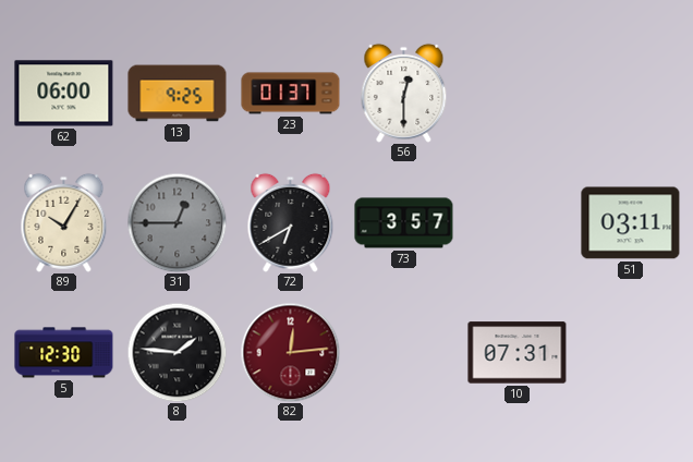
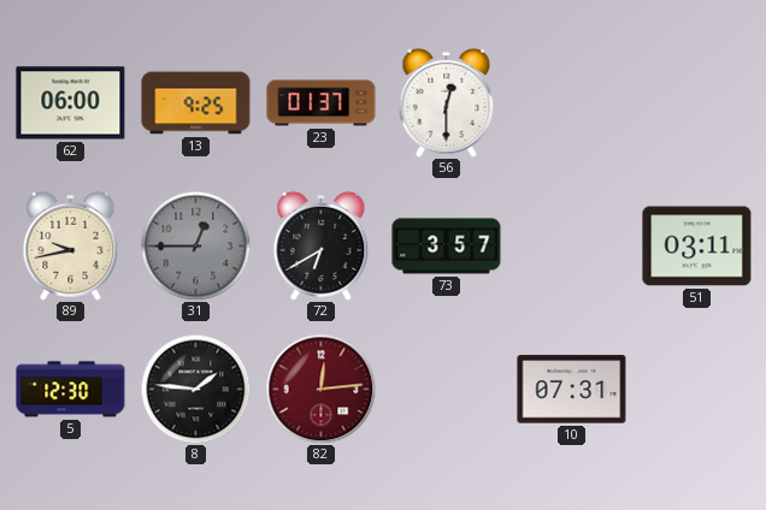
89: 10:05 -> 9:43 (71, 245)
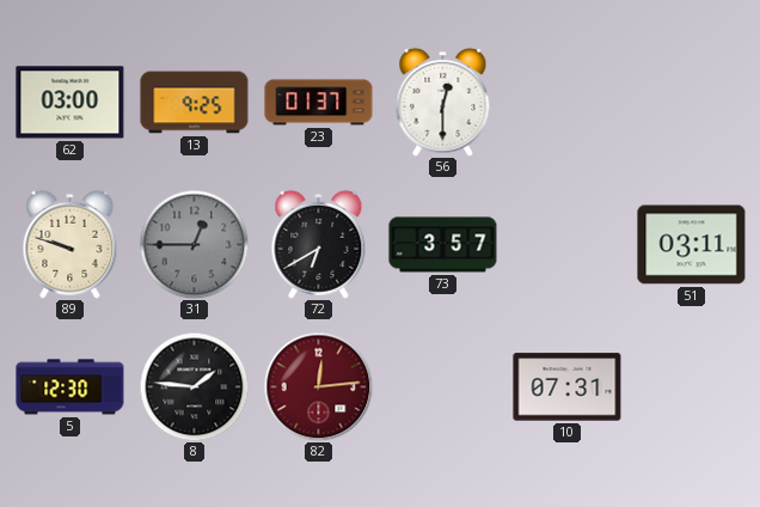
62: 06:00 -> 03:00 (71, 103)
89: 9:43 -> 9:48 (71, 244)
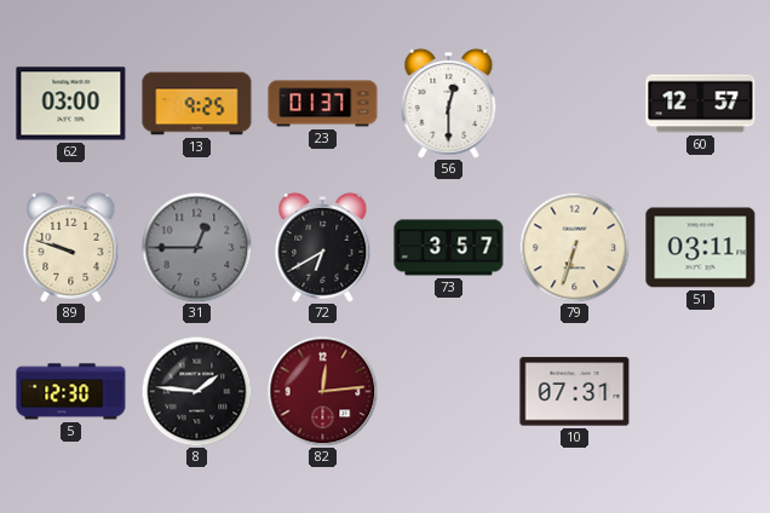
60: none -> 12:57 (701, 104)
79: none -> 6:33 (574, 247)
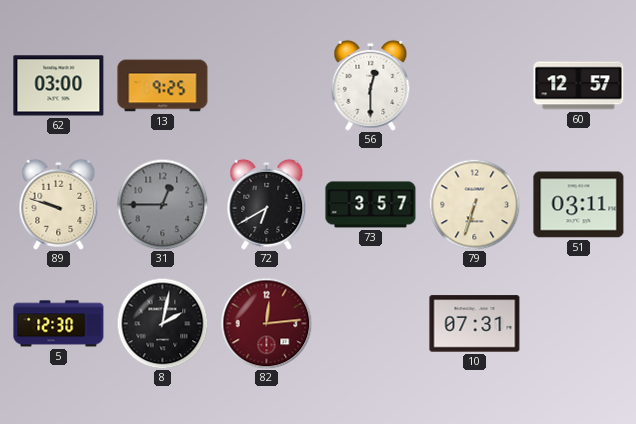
23: 01:37 -> none (323, 104)
8: 1:46 -> 2:02 (162, 323)
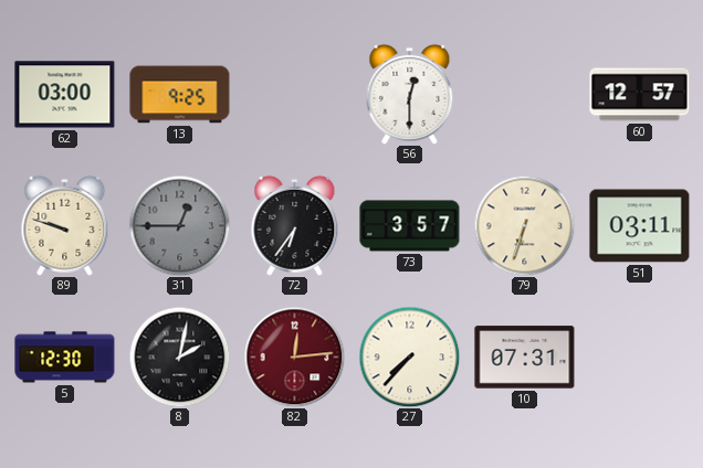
72: 6:40 -> 6:36 (295, 225)
27: none -> 7:37 (409, 357)
